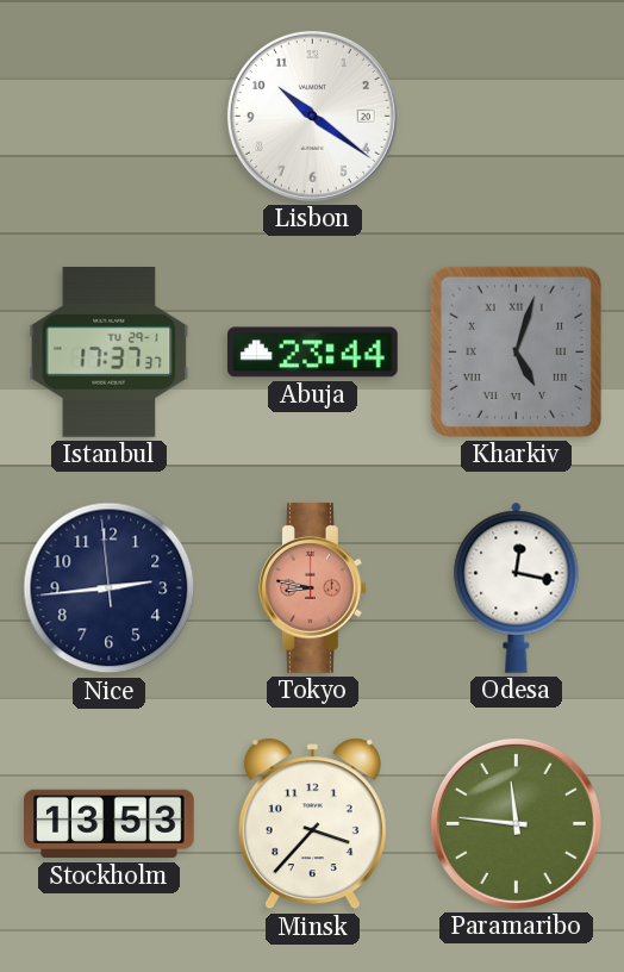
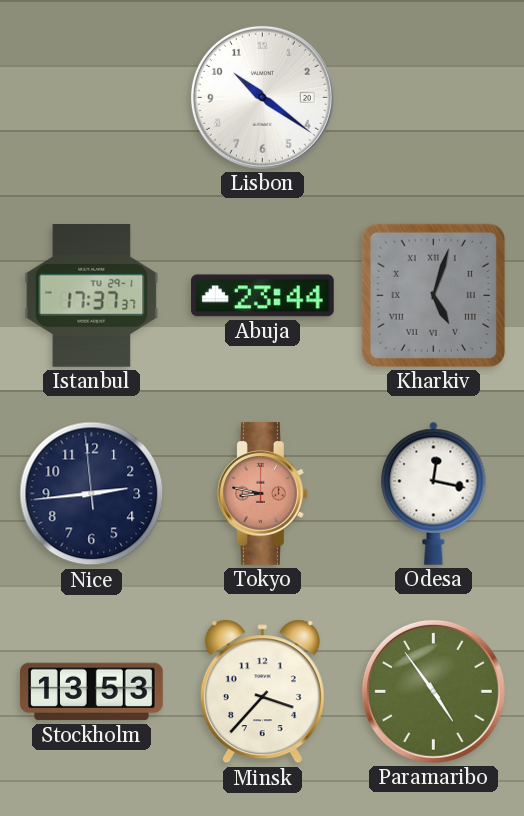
Paramaribo: 11:46 -> 4:54 (433, 691)
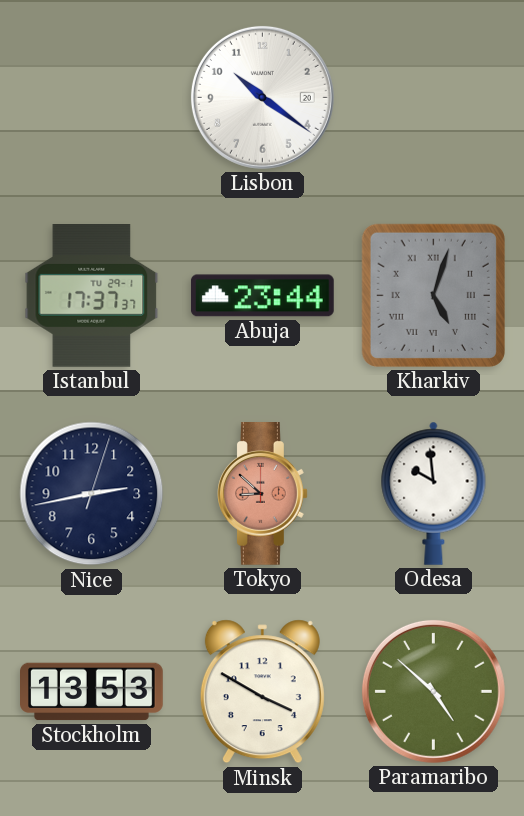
Nice: 2:43:59 -> 2:43:03 (92, 494)
Tokyo: 8:47 -> 8:52 (263, 494)
Odesa: 12:17 -> 9:59 (434, 493)
Minsk: 3:37 -> 3:50 (262, 692)
Paramaribo: 4:54 -> 4:52 (433, 691)
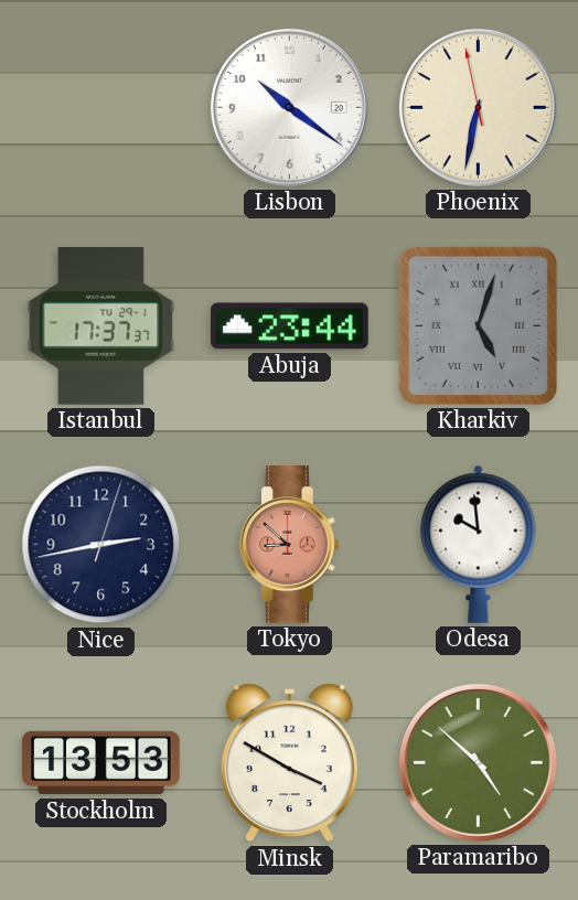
Phoenix: none -> 6:31 (478, 107)
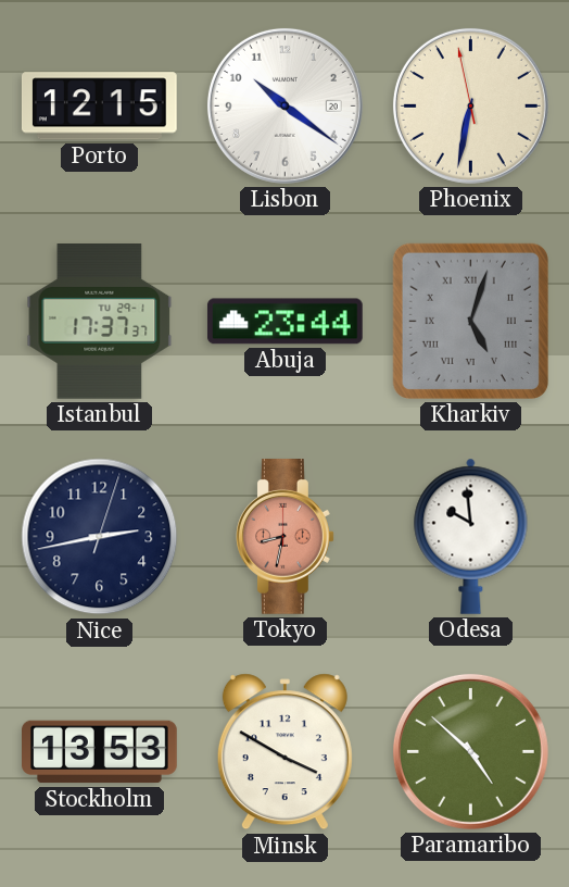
Porto: none -> 12:15 (99, 107)
Tokyo: 8:52 -> 8:32 (286, 537)
